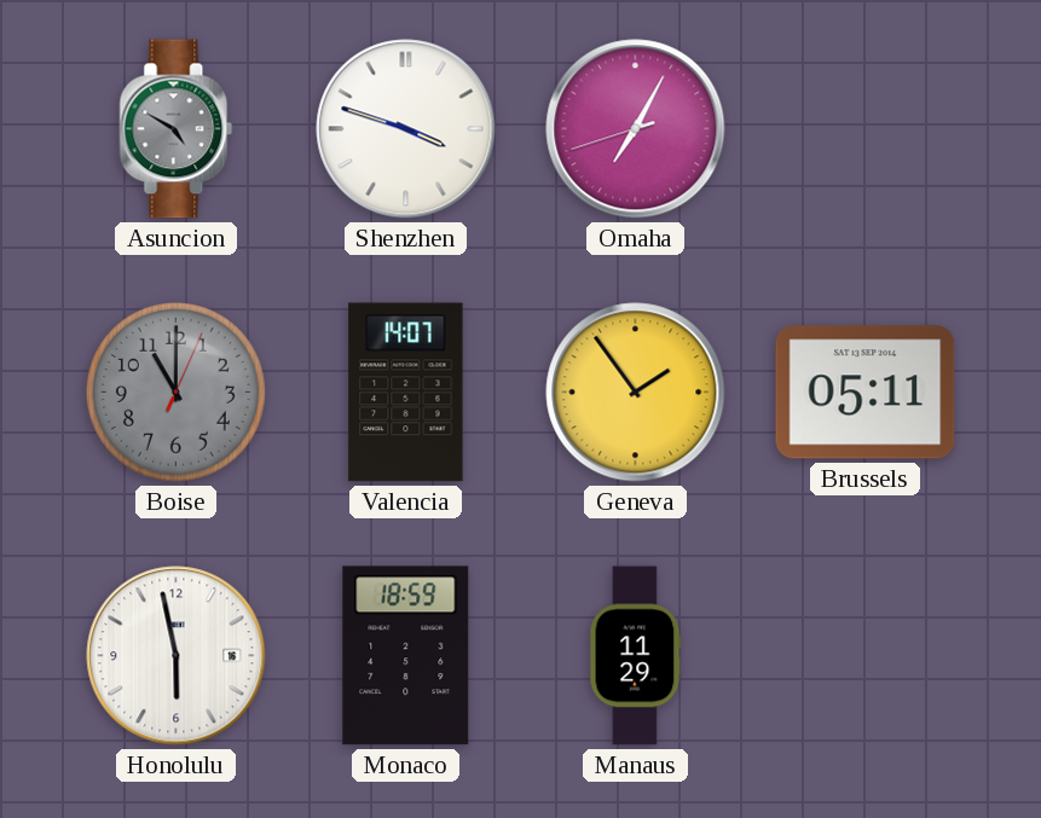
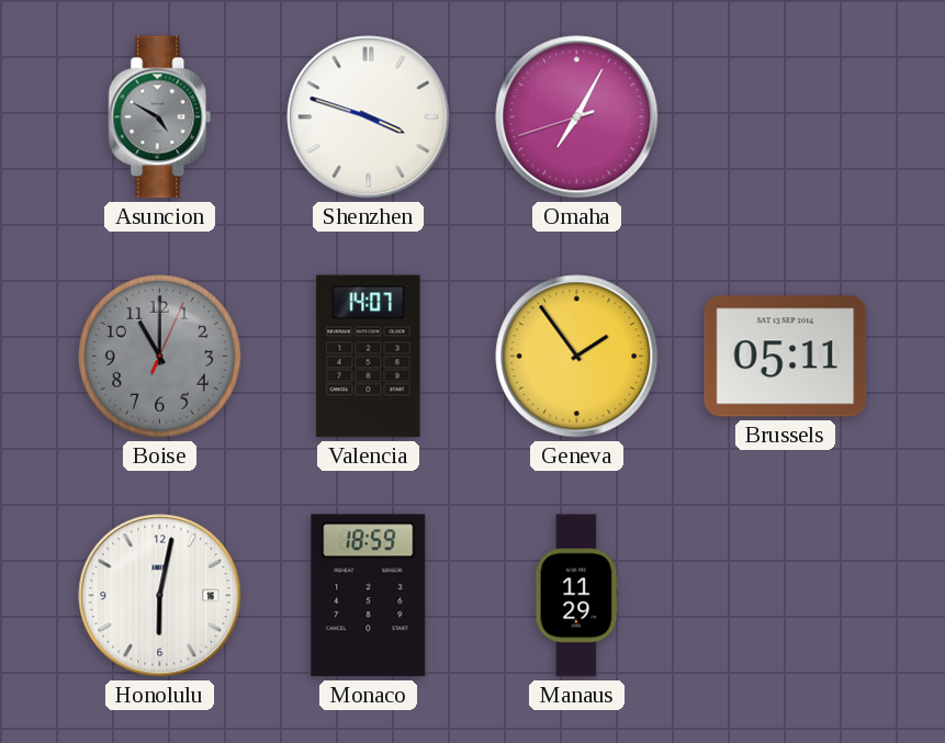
Honolulu: 5:58 -> 6:02 (160, 596)
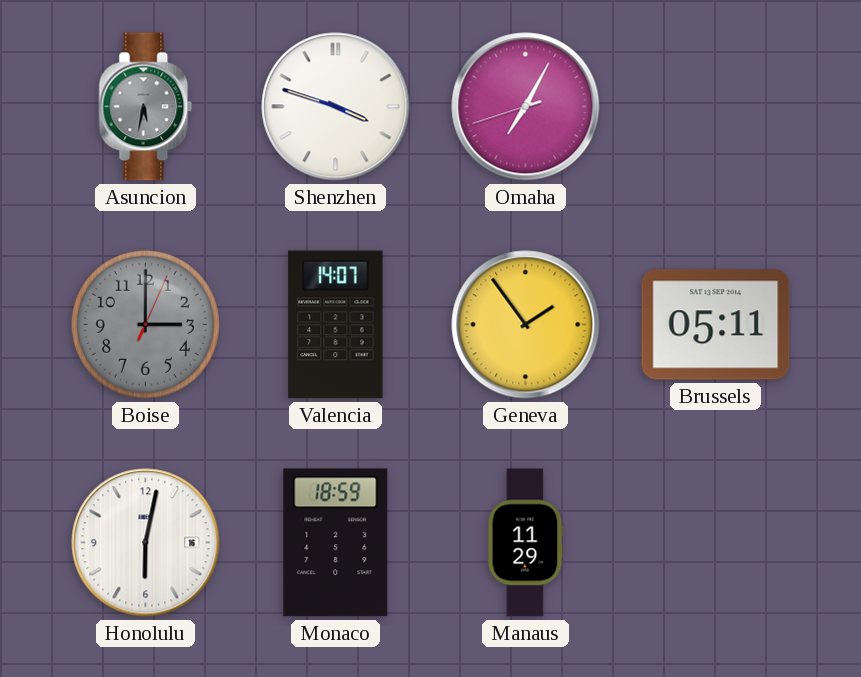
Asuncion: 4:50 -> 5:32 (146, 107)
Boise: 11:00 -> 3:00 (145, 324)
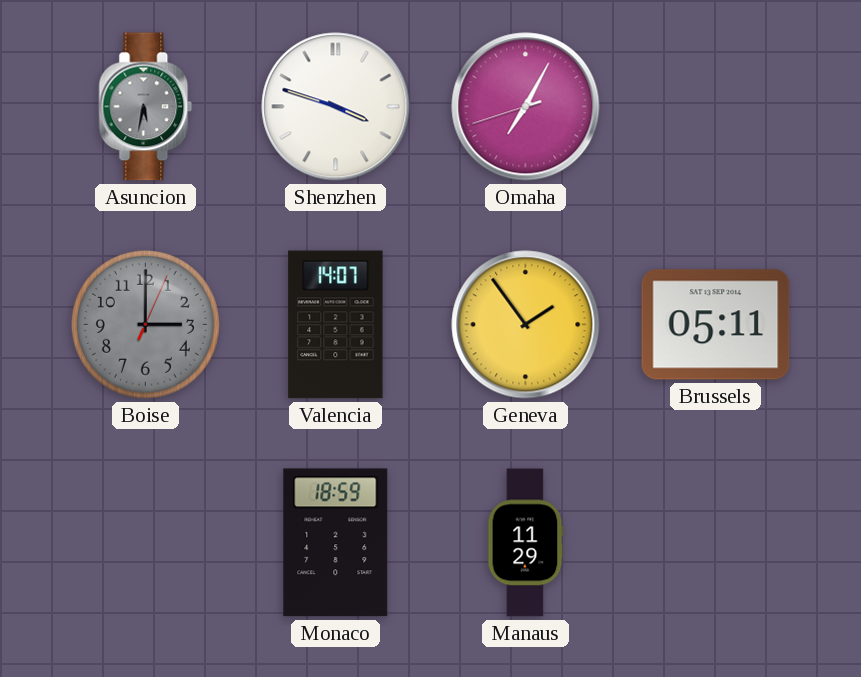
Honolulu: 6:02 -> none (146, 543)
